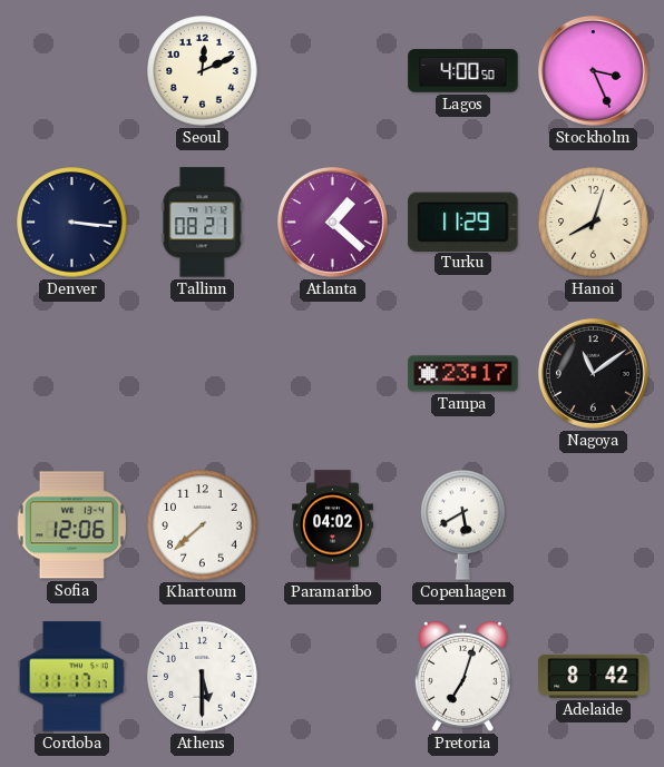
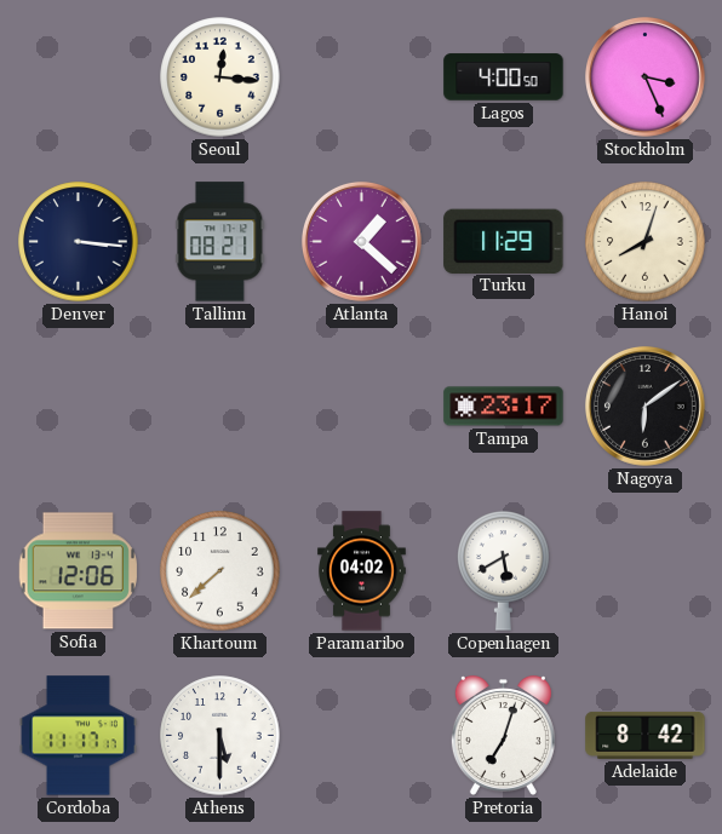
Seoul: 12:11 -> 12:16 (220, 77)
Nagoya: 11:09 -> 6:09 (644, 406)
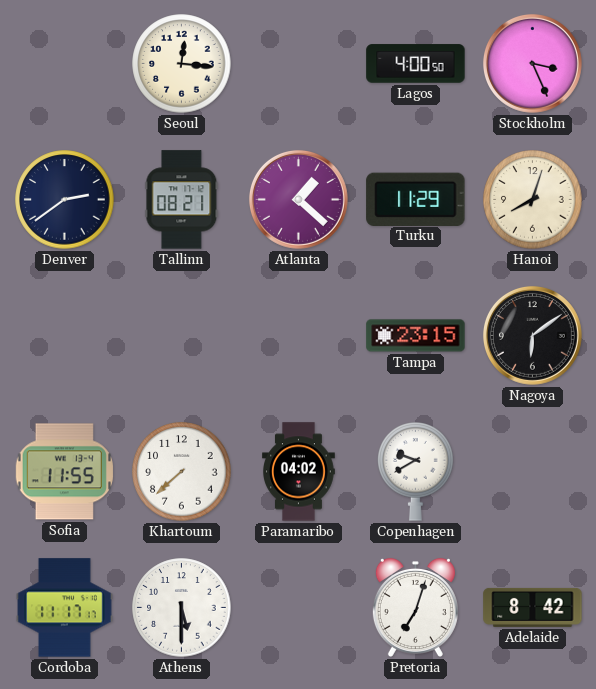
Denver: 3:16 -> 2:39 (65, 200)
Tampa: 23:17 -> 23:15 (416, 336)
Sofia: 12:06 -> 11:55 (64, 472)
Copenhagen: 5:40 -> 9:40 (416, 472)
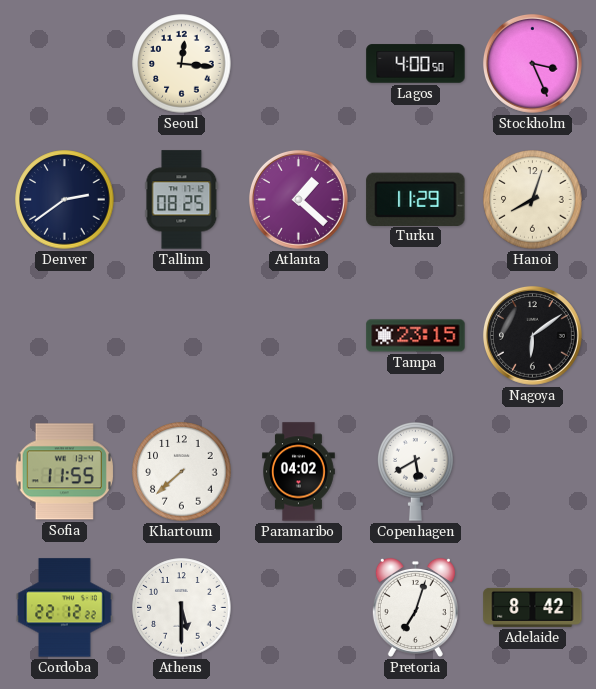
Tallinn: 08:21 -> 08:25 (182, 200)
Copenhagen: 9:40 -> 5:40 (416, 472)
Cordoba: 11:17 -> 22:12 (65, 608)
